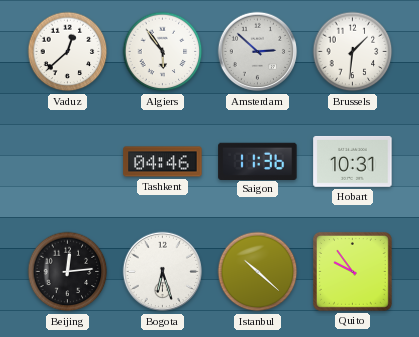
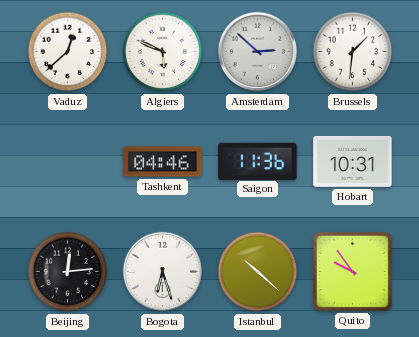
Algiers: 5:54 -> 5:49 (163, 52)
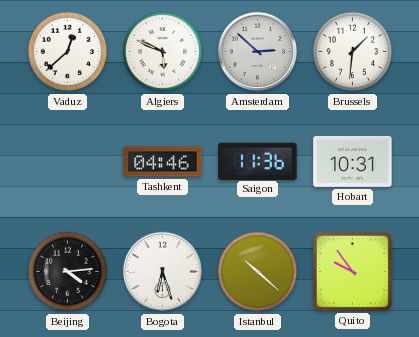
Beijing: 12:14 -> 4:14 (68, 272)
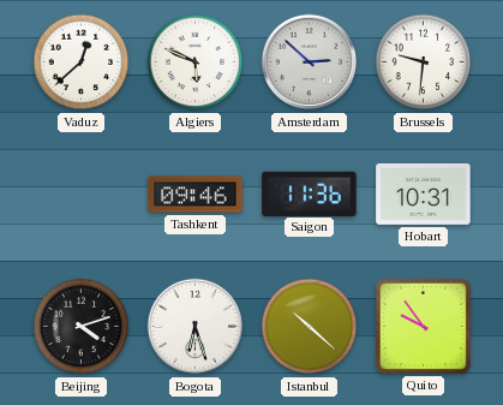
Brussels: 1:31 -> 9:31 (424, 62)
Tashkent: 04:46 -> 09:46 (196, 195)
Beijing: 4:14 -> 4:12 (82, 327)
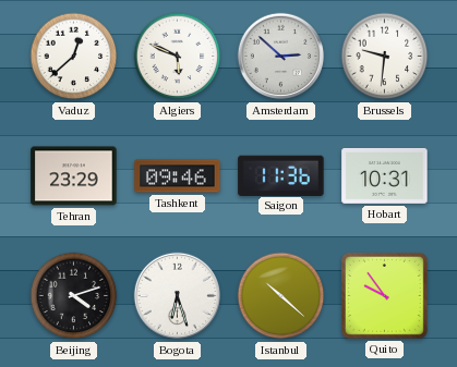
Tehran: none -> 23:29 (74, 176)
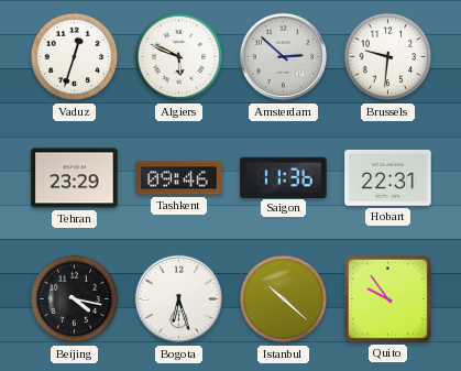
Vaduz: 12:38 -> 12:33 (75, 57)
Hobart: 10:31 -> 22:31 (388, 178)
Beijing: 4:12 -> 4:17 (75, 299)
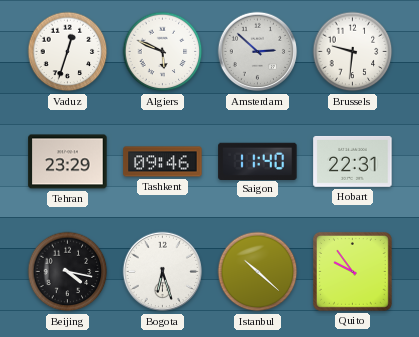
Saigon: 11:36 -> 11:40 (258, 161)
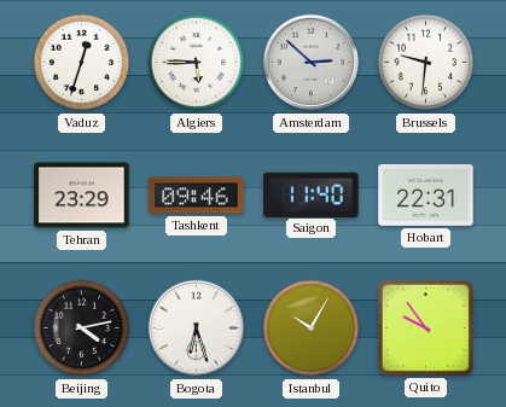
Algiers: 5:49 -> 5:45 (197, 63)
Beijing: 4:17 -> 4:13 (82, 328)
Istanbul: 10:22 -> 10:05 (312, 328)
